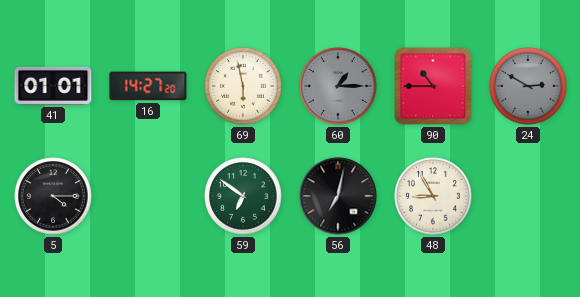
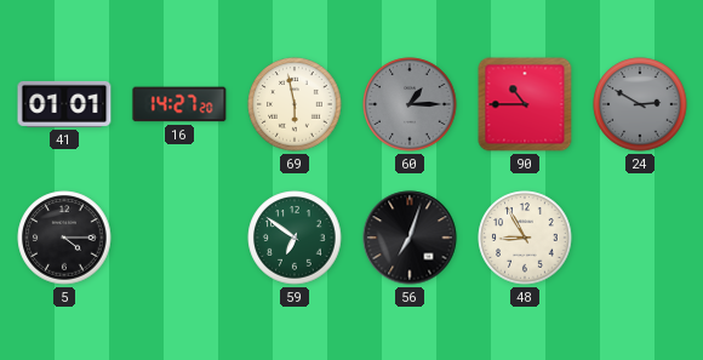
56: 7:02 -> 7:03 (410, 238)
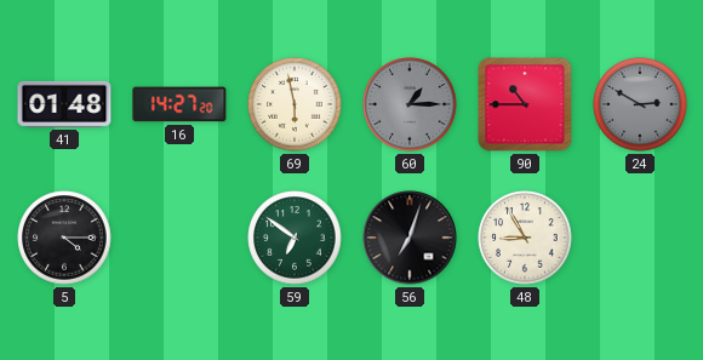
41: 01:01 -> 01:48 (64, 104)
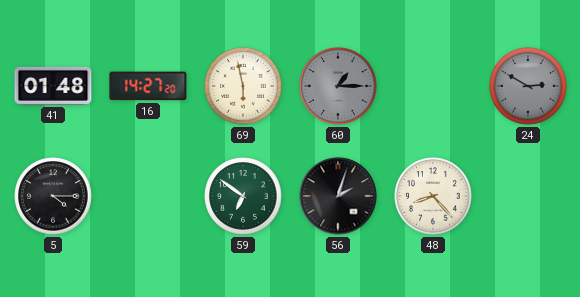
90: 10:45 -> none (525, 104)
56: 7:03 -> 2:03 (338, 196)
48: 8:55 -> 8:23 (433, 196)
